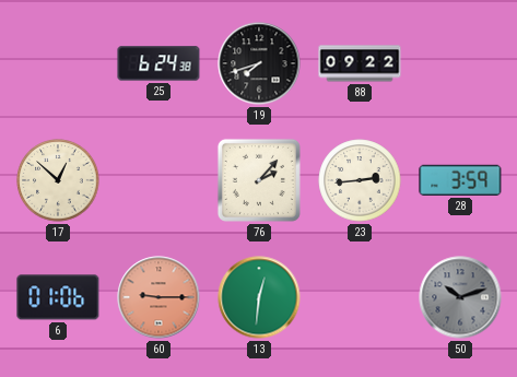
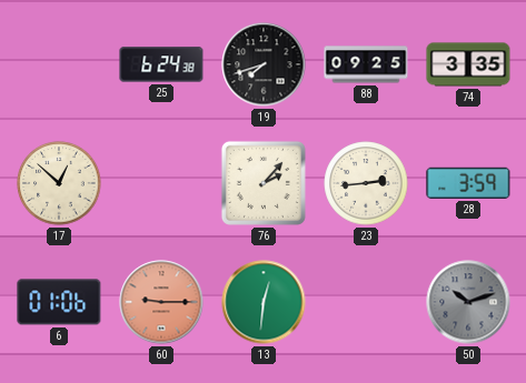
88: 09:22 -> 09:25 (366, 64)
74: none -> 3:35 (468, 64)
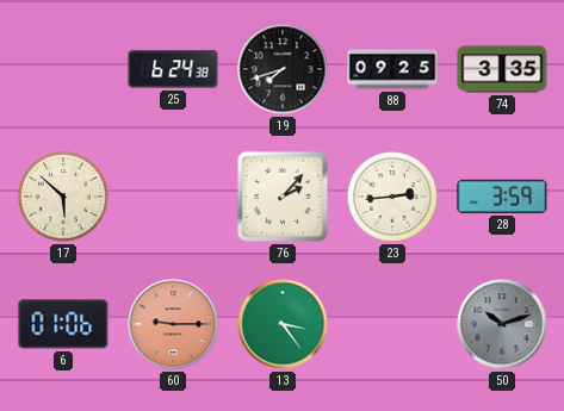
17: 12:52 -> 5:52 (63, 197)
13: 12:31 -> 3:24 (283, 324)
